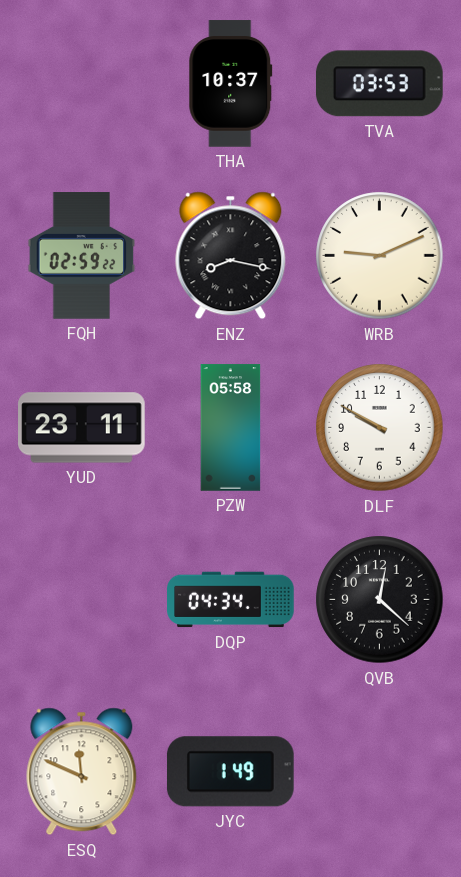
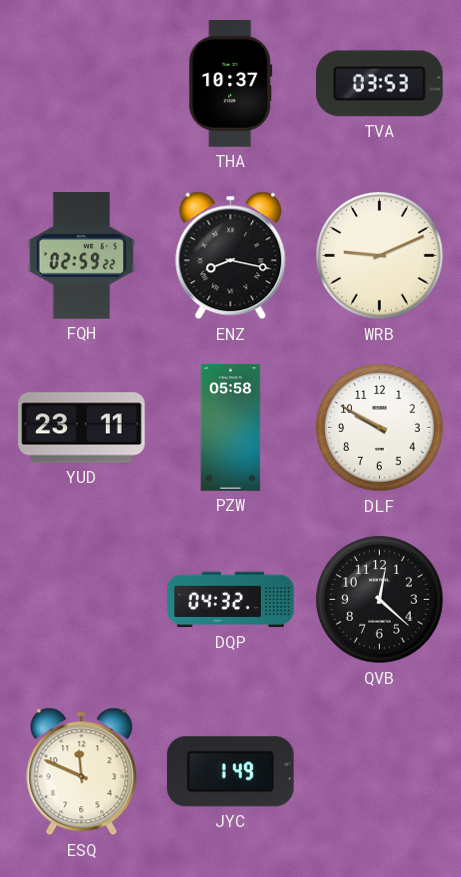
DQP: 04:34 -> 04:32 (231, 600)
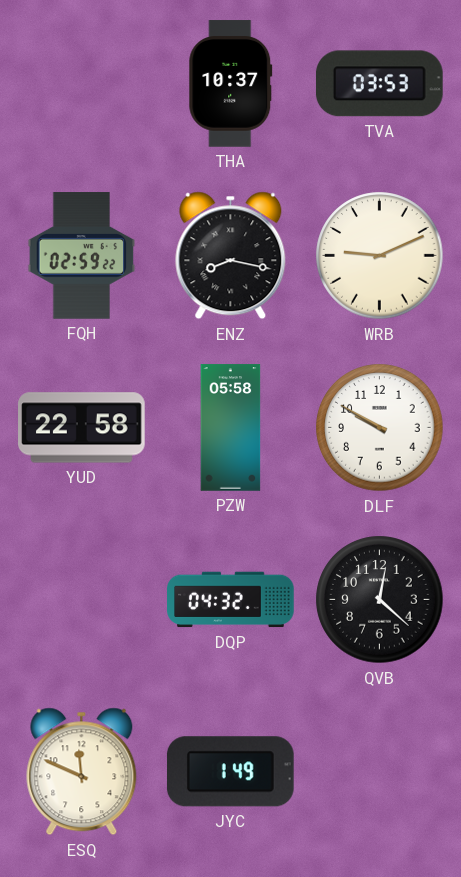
YUD: 23:11 -> 22:58 (82, 428)
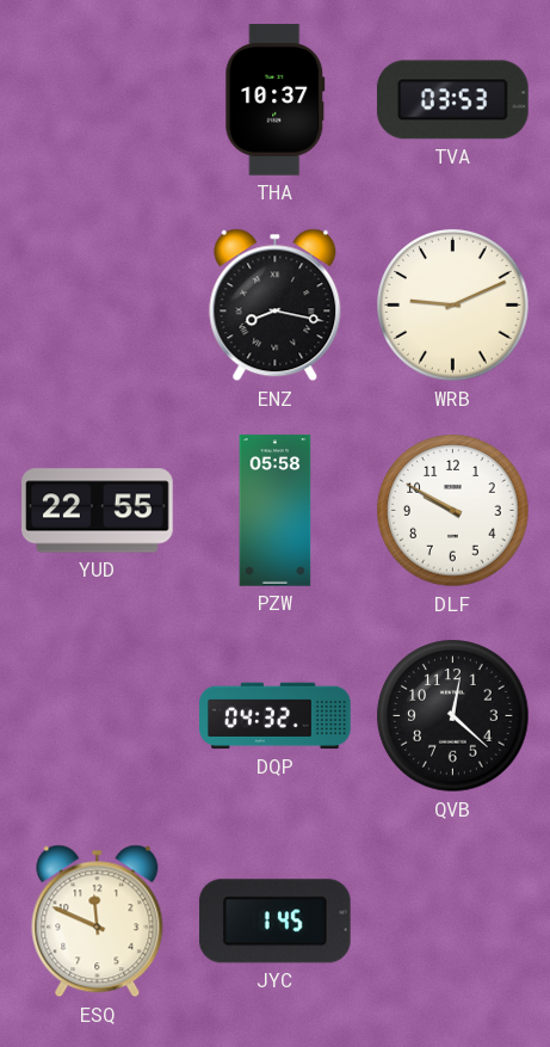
FQH: 02:59 -> none (82, 256)
YUD: 22:58 -> 22:55 (98, 511)
JYC: 1:49 -> 1:45 (274, 922)
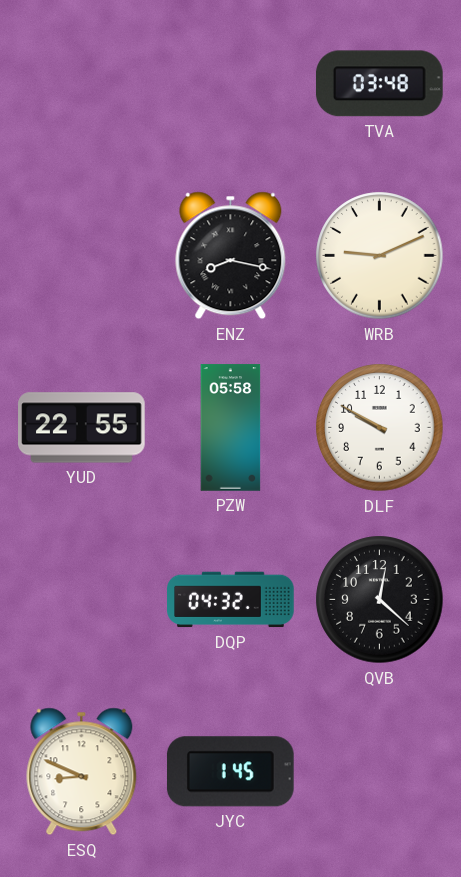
THA: 10:37 -> none (276, 100)
TVA: 03:53 -> 03:48 (379, 84)
ESQ: 11:49 -> 8:49 (82, 772)
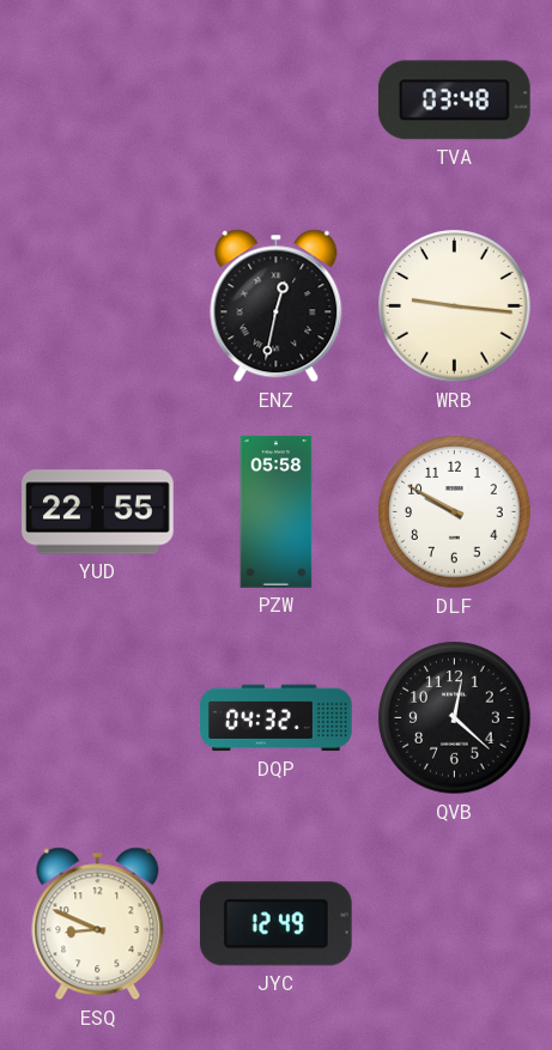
ENZ: 8:17 -> 12:32 (277, 306)
WRB: 9:11 -> 9:16 (455, 306)
JYC: 1:45 -> 12:49 (275, 924)
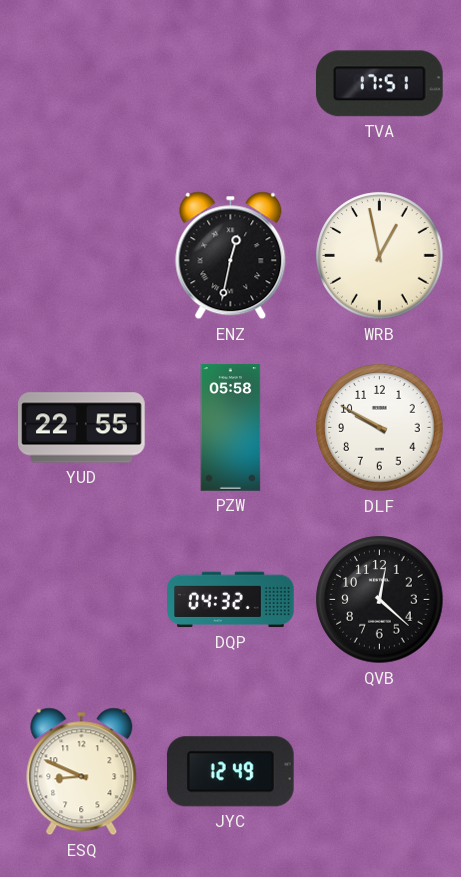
TVA: 03:48 -> 17:51 (379, 84)
WRB: 9:16 -> 12:58 (380, 256)
